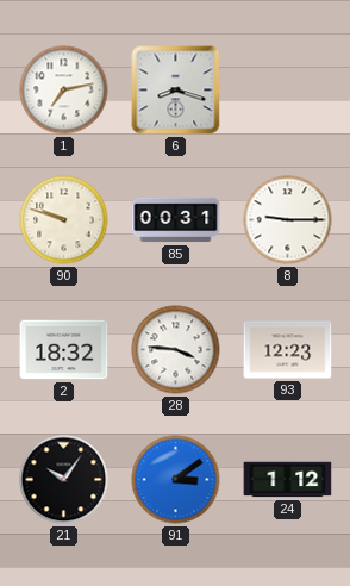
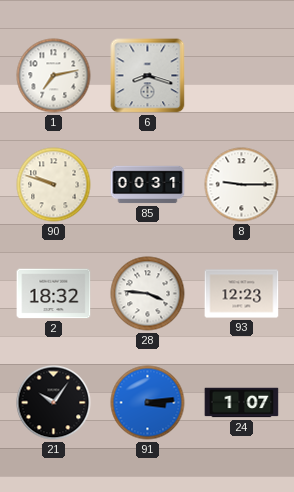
91: 3:09 -> 3:14 (148, 403)
24: 1:12 -> 1:07 (242, 403)
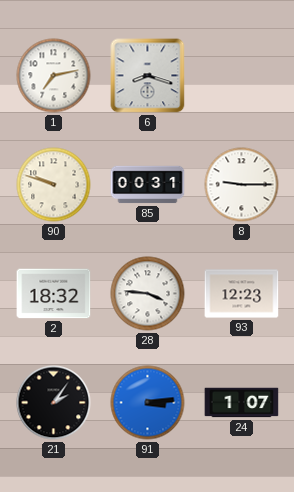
21: 10:06 -> 2:06 (54, 403)
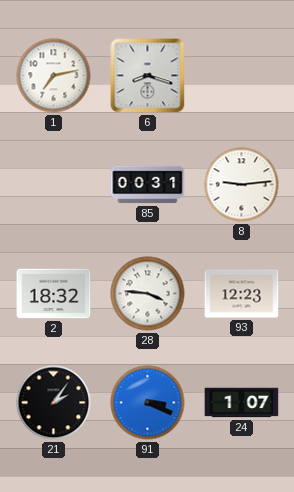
90: 9:48 -> none (54, 185)
8: 9:15 -> 9:14 (242, 185)
91: 3:14 -> 3:19 (148, 403)
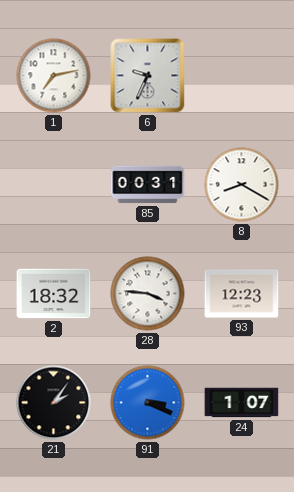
6: 8:18 -> 9:34 (148, 76)
8: 9:14 -> 8:20 (242, 185)
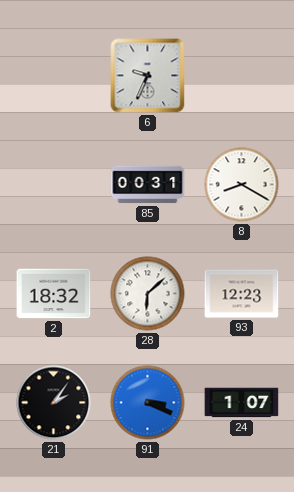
1: 7:13 -> none (54, 76)
28: 3:46 -> 6:08 (148, 294)
